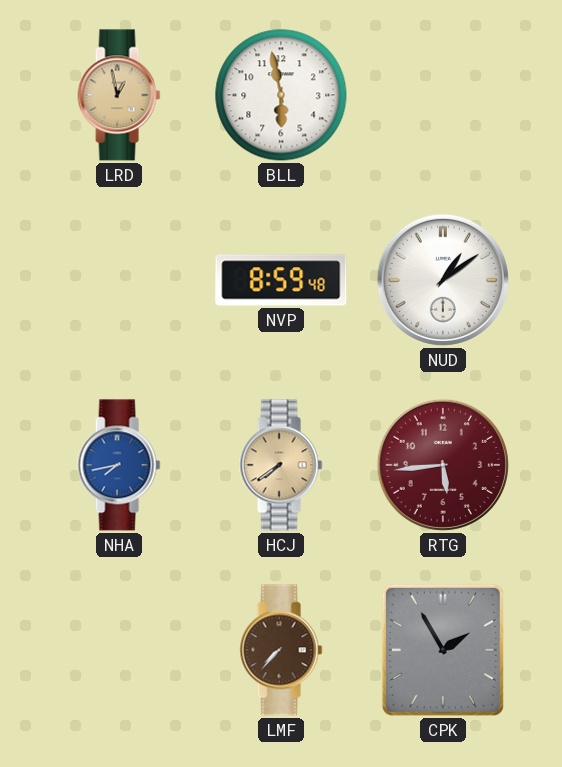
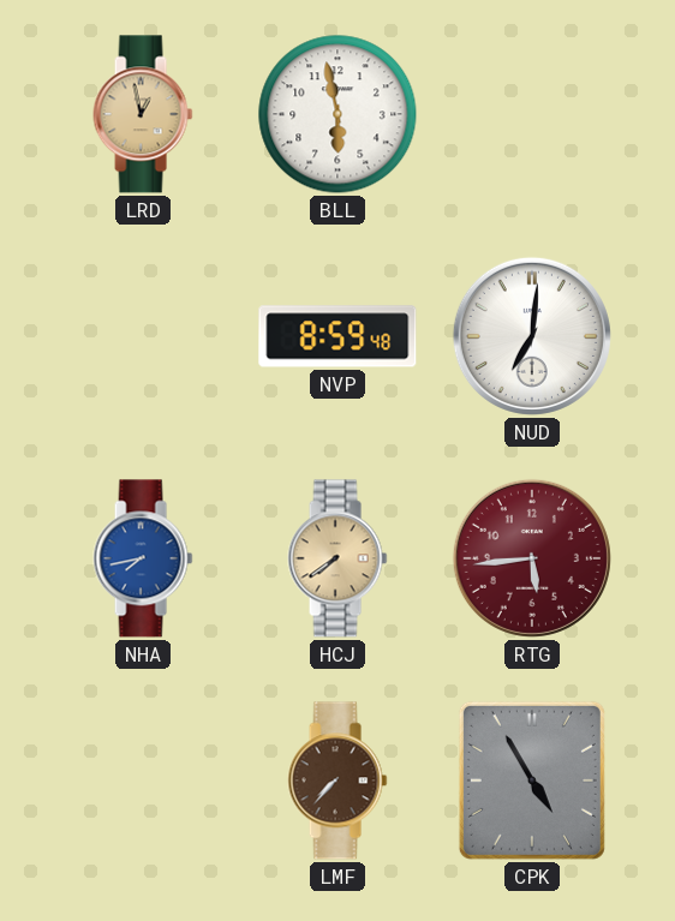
NUD: 1:09 -> 7:01 (532, 336)
CPK: 1:55 -> 4:55 (532, 781)
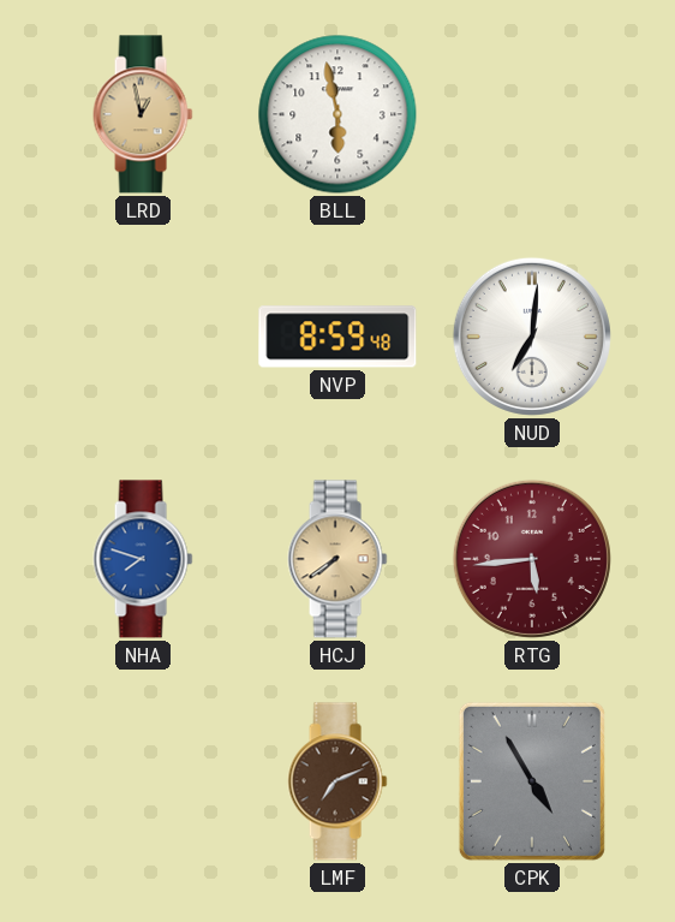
NHA: 7:43 -> 7:48 (143, 559)
LMF: 7:37 -> 7:11 (337, 781)
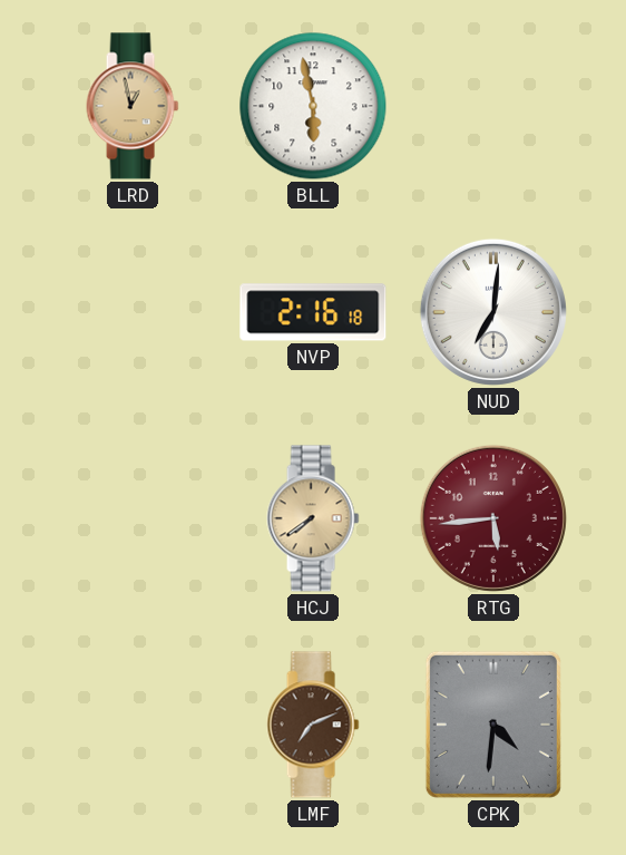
NVP: 8:59 -> 2:16 (313, 312)
NHA: 7:48 -> none (143, 559)
CPK: 4:55 -> 4:31 (493, 725)
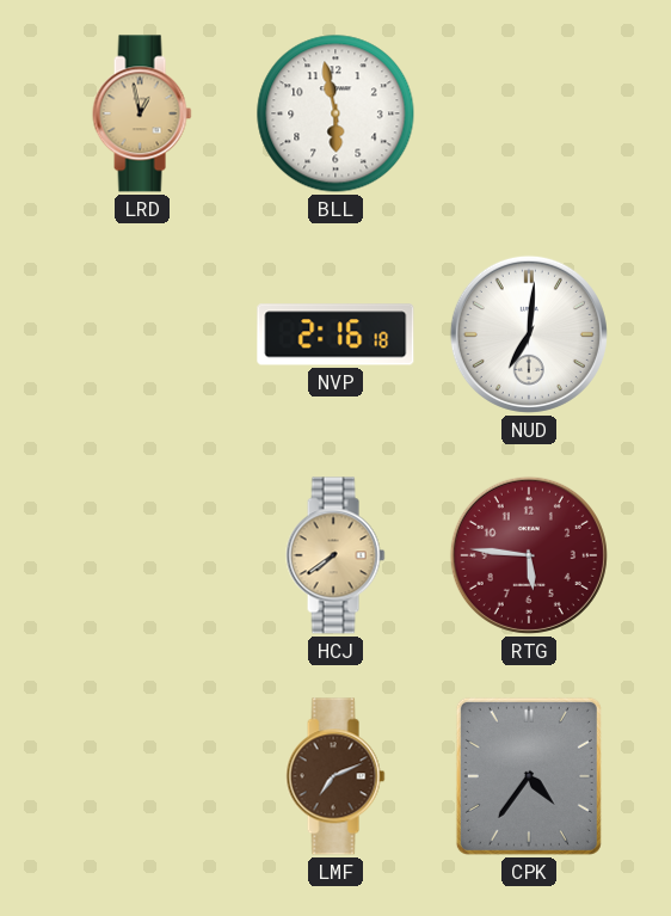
RTG: 5:44 -> 5:46 (529, 555)
CPK: 4:31 -> 4:36 (529, 776)
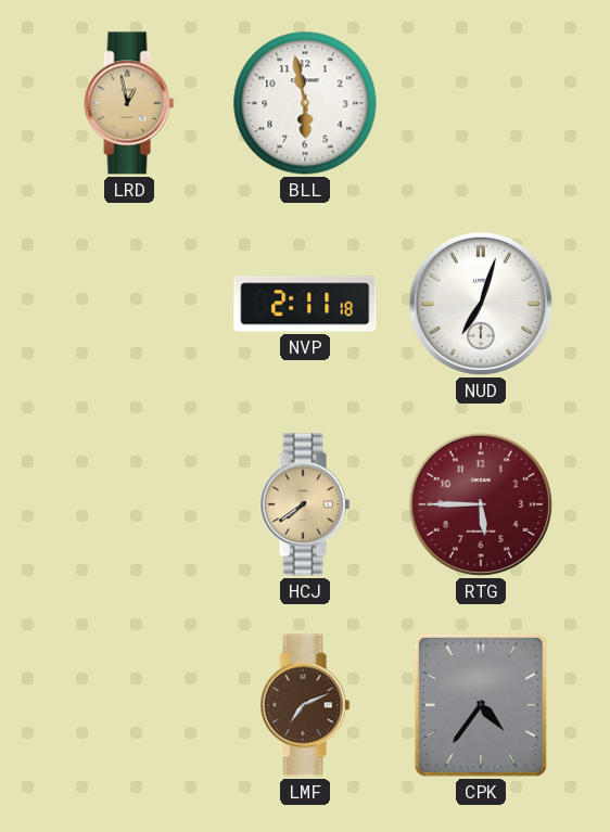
NVP: 2:16 -> 2:11 (305, 304)
NUD: 7:01 -> 7:03 (481, 304)
RTG: 5:46 -> 5:45 (481, 504)
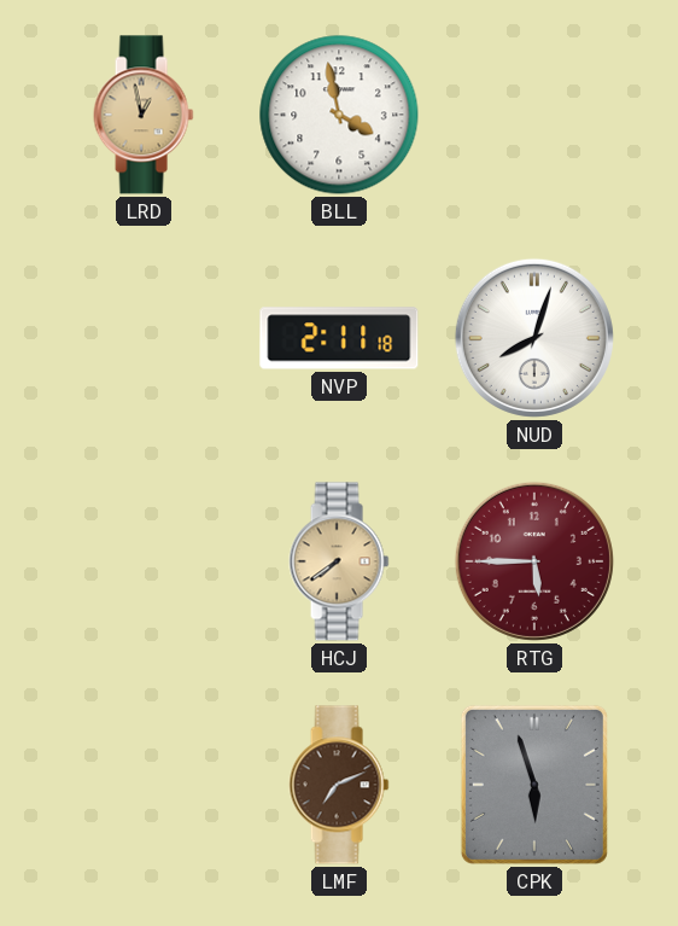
BLL: 5:58 -> 3:58 (339, 115)
NUD: 7:03 -> 8:03 (534, 338)
CPK: 4:36 -> 5:57 (534, 785)
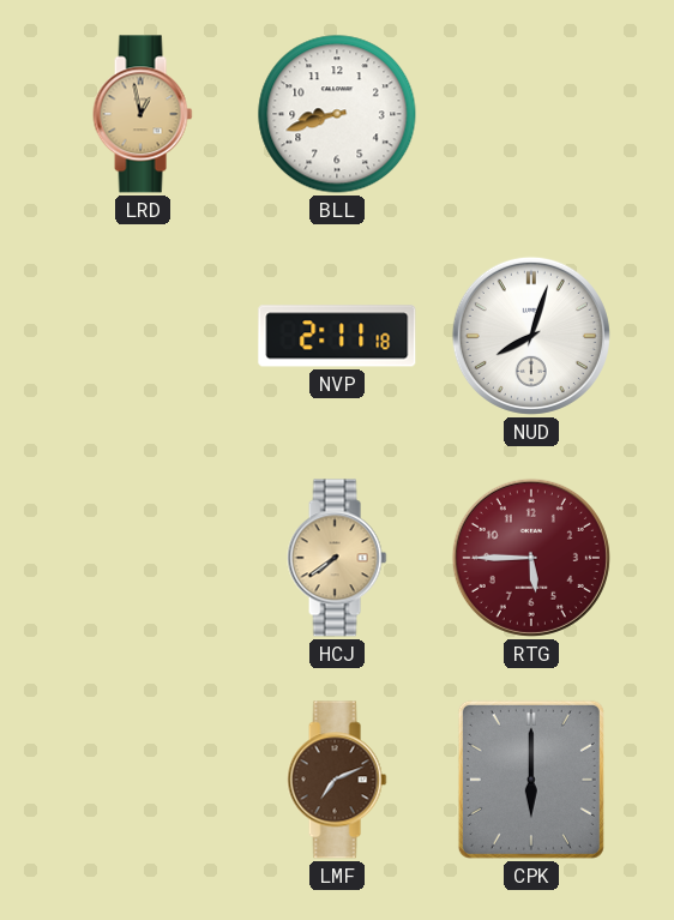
BLL: 3:58 -> 8:42 (337, 114)
CPK: 5:57 -> 6:00 (531, 780)
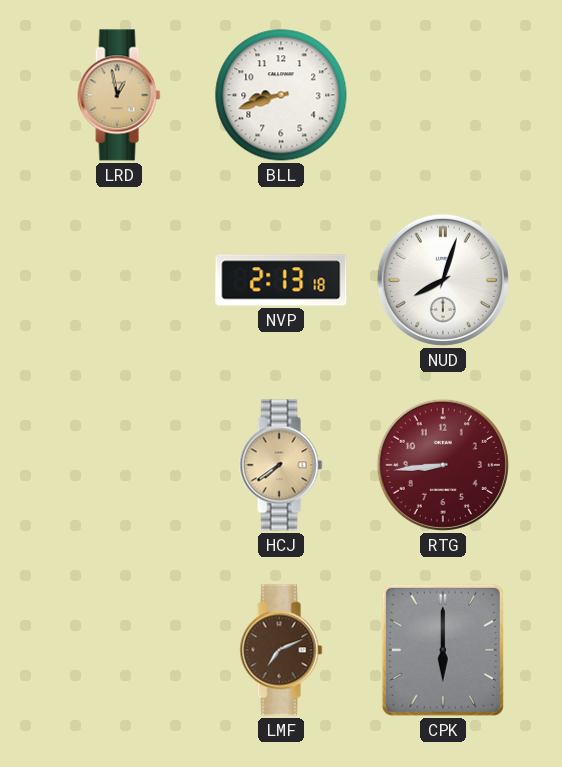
NVP: 2:11 -> 2:13 (281, 280)
RTG: 5:45 -> 8:44 (443, 465)
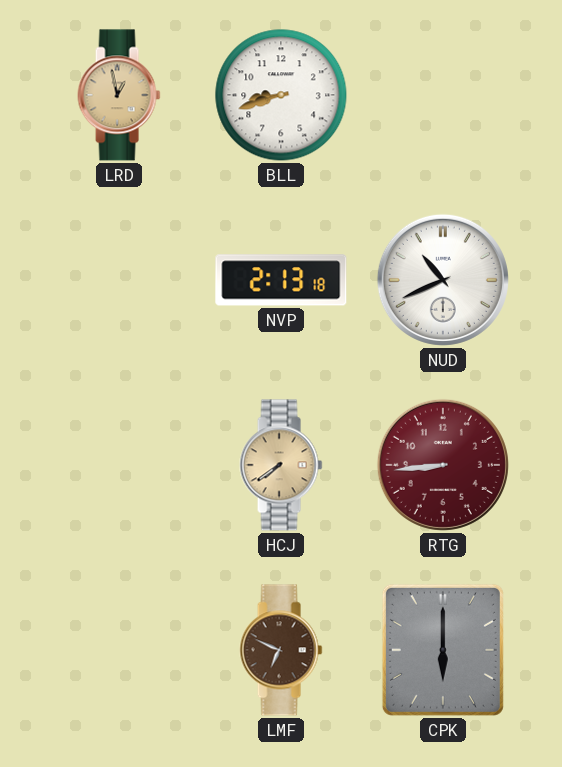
NUD: 8:03 -> 10:41 (443, 280)
LMF: 7:11 -> 6:49 (281, 650)
